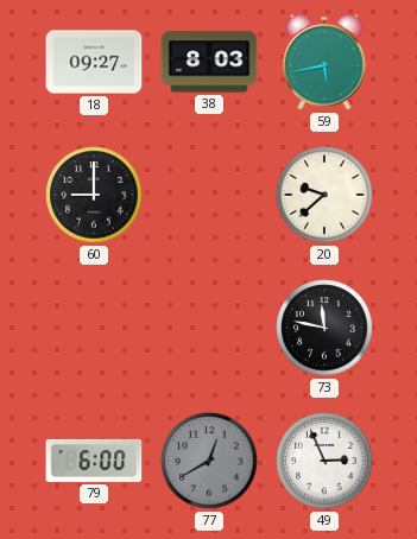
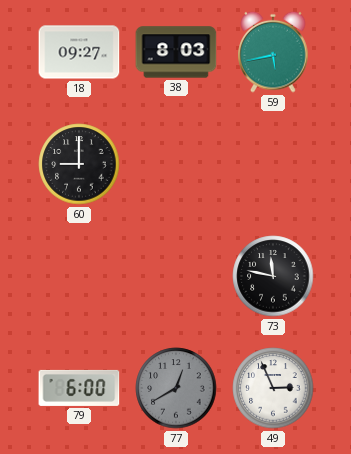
20: 9:38 -> none (324, 195)
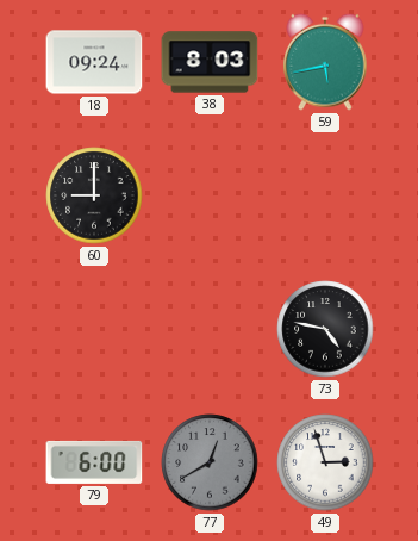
18: 09:27 -> 09:24 (94, 62)
73: 11:47 -> 4:47 (325, 329)
49: 2:56 -> 2:57 (325, 462)
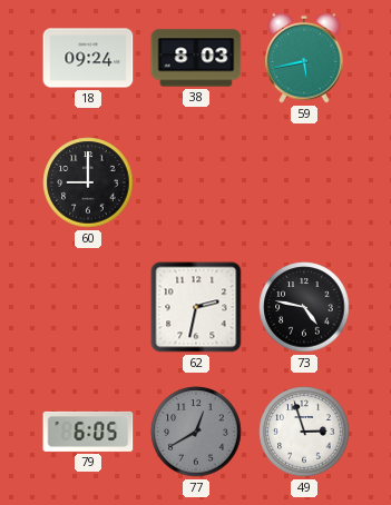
62: none -> 2:32 (196, 307)
79: 6:00 -> 6:05 (88, 432)
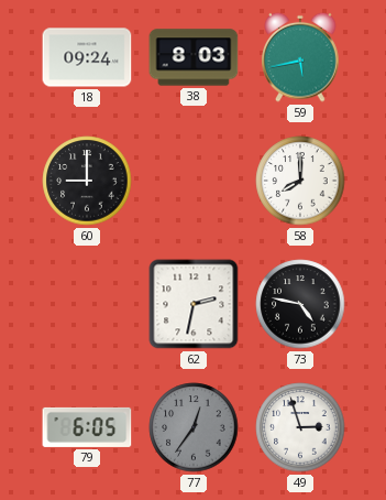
58: none -> 8:00 (300, 181)
77: 12:40 -> 12:36 (194, 427)
